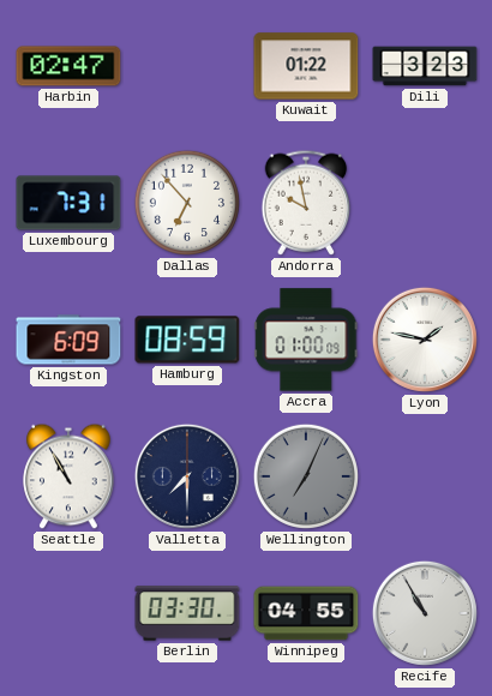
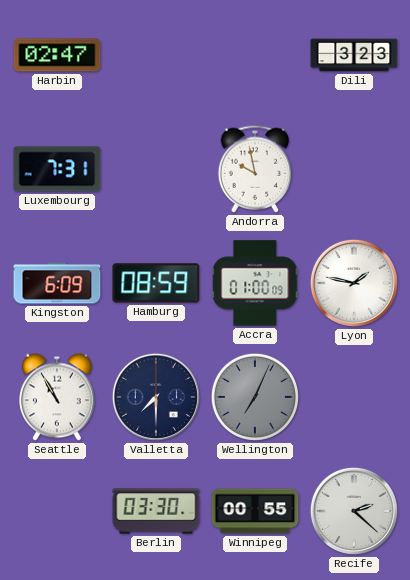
Kuwait: 01:22 -> none (306, 66)
Dallas: 6:53 -> none (187, 203)
Winnipeg: 04:55 -> 00:55 (255, 511)
Recife: 10:55 -> 2:22 (354, 511)
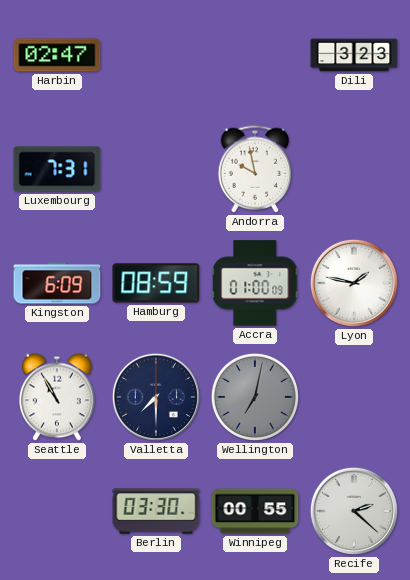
Wellington: 7:04 -> 7:02 (255, 397)
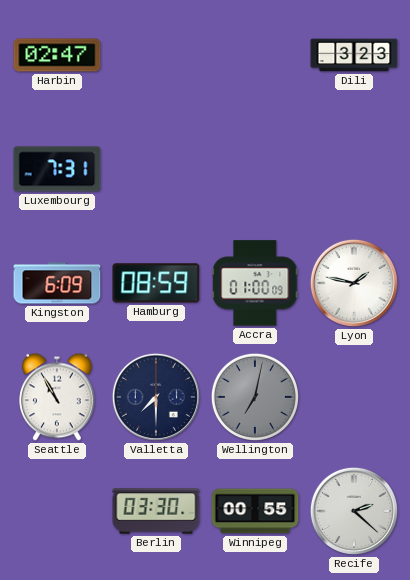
Andorra: 9:58 -> none (255, 169)
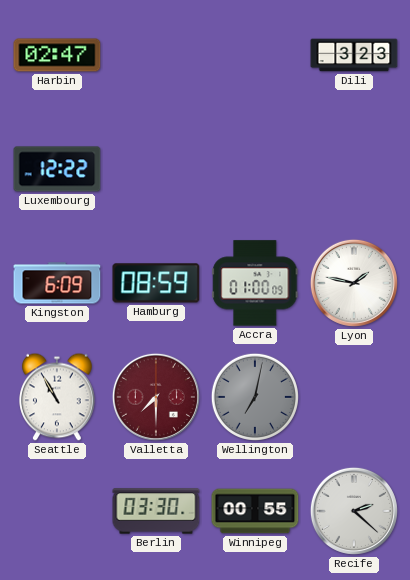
Luxembourg: 7:31 -> 12:22 (57, 169)
Valletta dial: navy -> burgundy (156, 397)
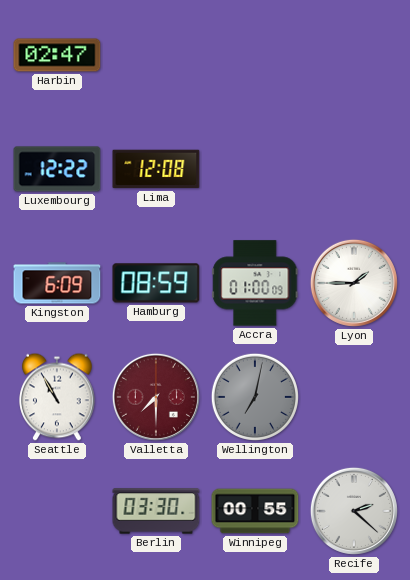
Dili: 3:23 -> none (354, 55)
Lima: none -> 12:08 (156, 169)
Lyon: 1:47 -> 1:45 (354, 283)
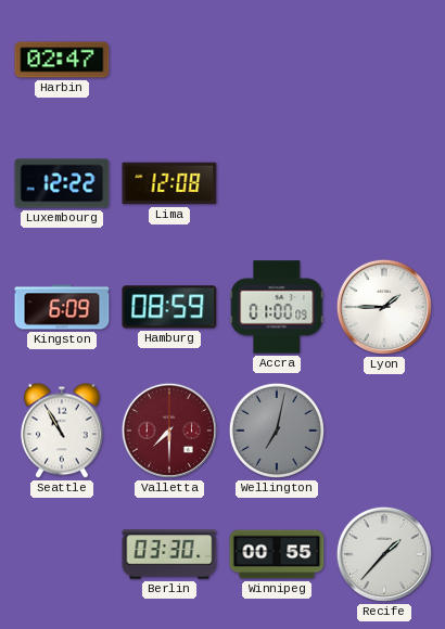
Recife: 2:22 -> 1:37 (384, 554)
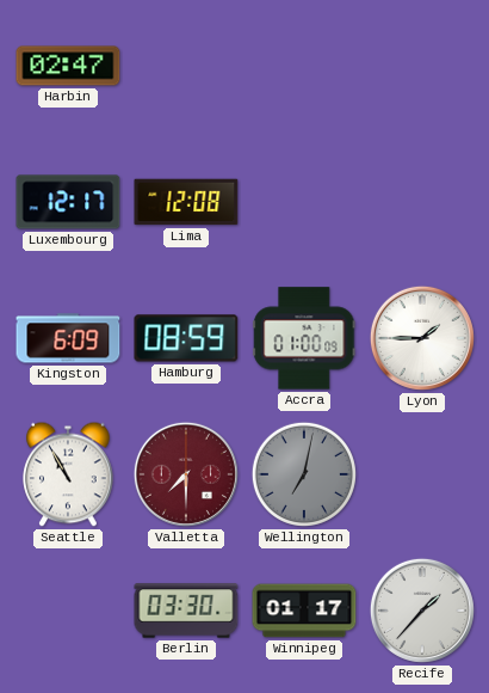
Luxembourg: 12:22 -> 12:17 (68, 202)
Winnipeg: 00:55 -> 01:17 (304, 611)
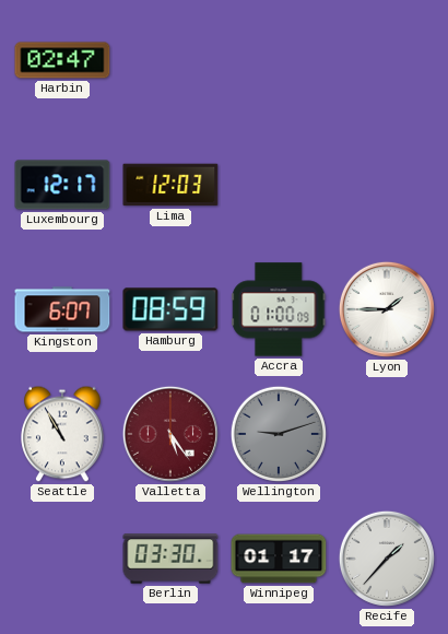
Lima: 12:08 -> 12:03 (170, 185)
Kingston: 6:09 -> 6:07 (62, 309)
Valletta: 7:30 -> 5:24 (170, 434)
Wellington: 7:02 -> 9:12 (279, 434)
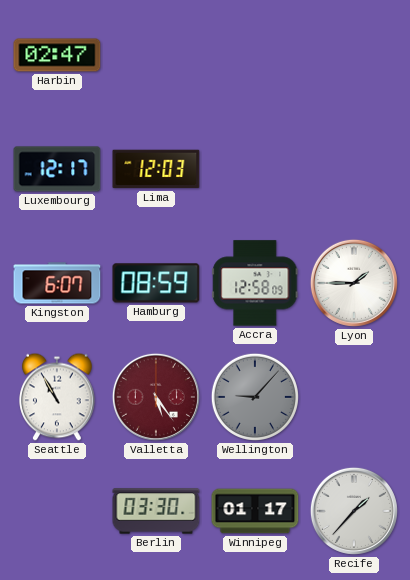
Accra: 01:00 -> 12:58 (255, 283)
Wellington: 9:12 -> 9:07 (255, 397)
